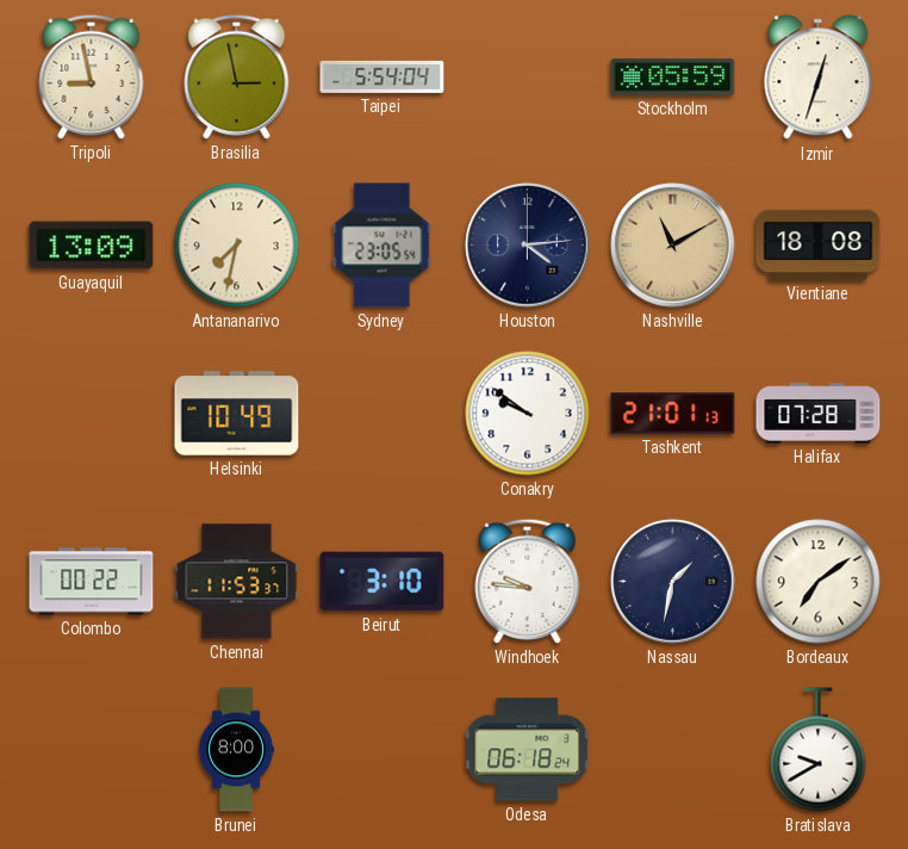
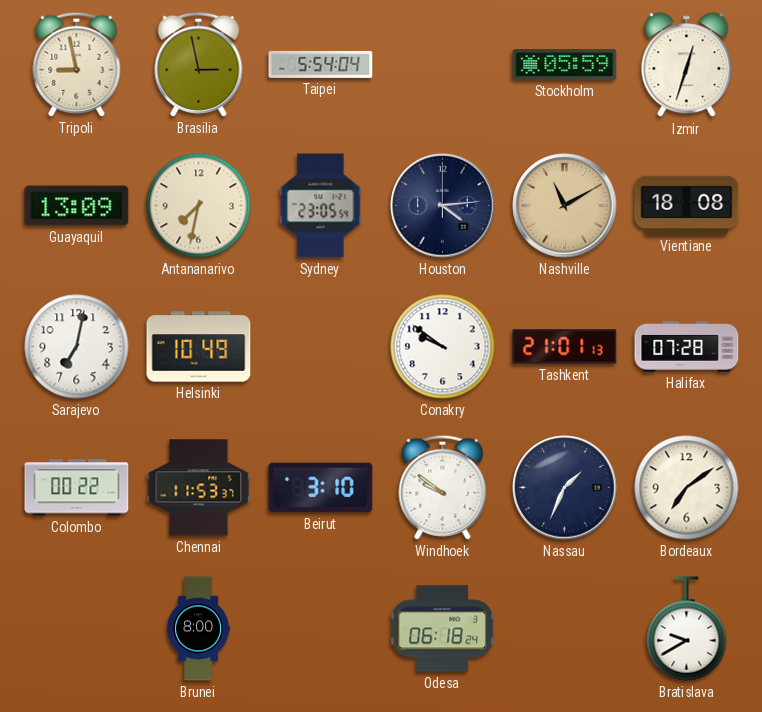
Sarajevo: none -> 7:02 (77, 347)
Windhoek: 9:46 -> 9:51 (443, 487)
Nassau: 1:32 -> 1:34 (565, 488)
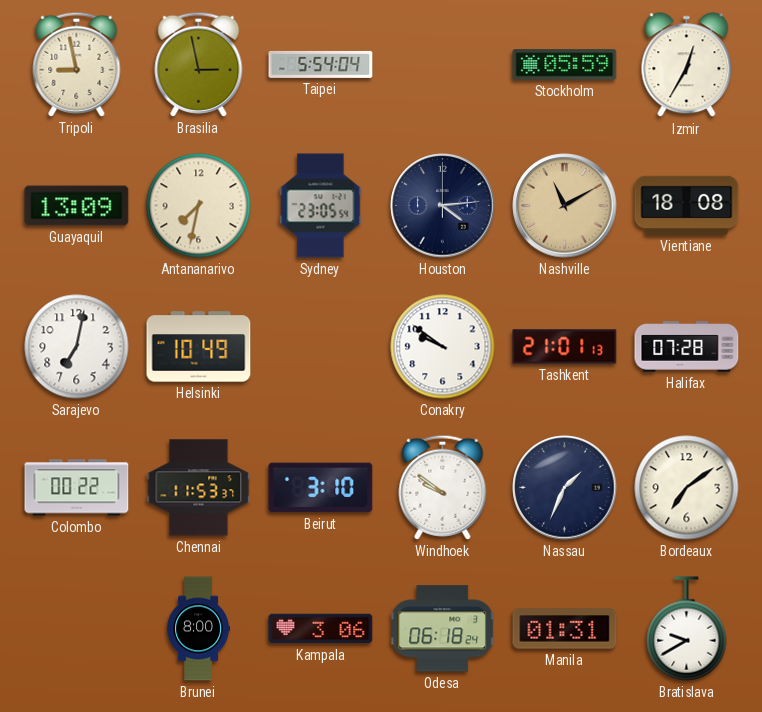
Izmir: 12:33 -> 12:35 (687, 65)
Kampala: none -> 3:06 (321, 629)
Manila: none -> 01:31 (565, 629)
